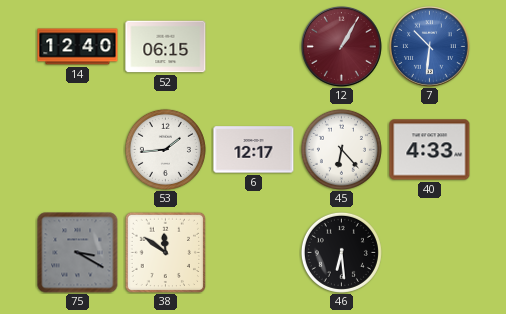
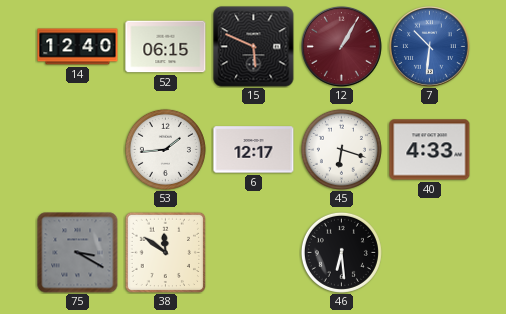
15: none -> 5:49 (254, 47)
45: 6:23 -> 6:18 (341, 149)
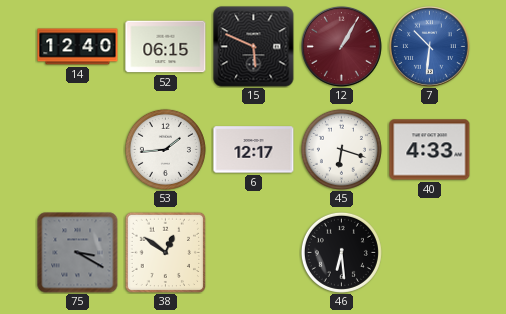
38: 11:51 -> 12:51 (165, 252)
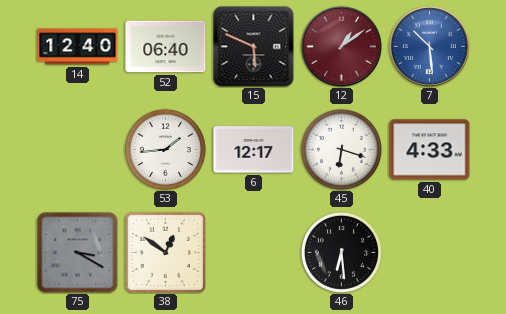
52: 06:15 -> 06:40 (166, 47)
12: 1:05 -> 1:09 (342, 47)
7: 10:31 -> 10:29 (430, 47)
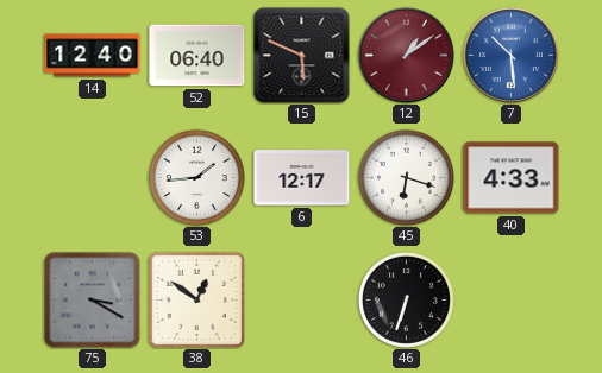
46: 6:29 -> 6:33 (406, 299)
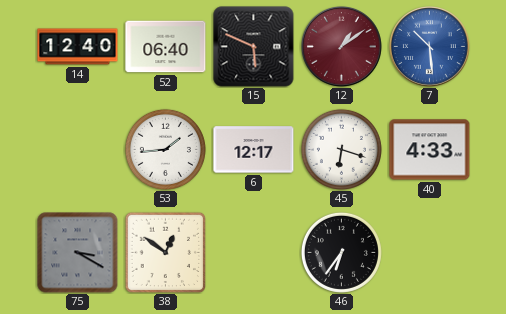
46: 6:33 -> 6:36 (341, 252)
